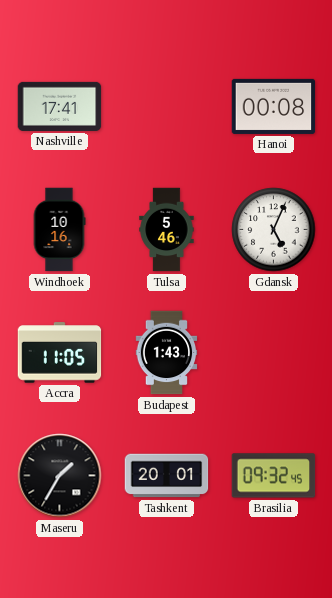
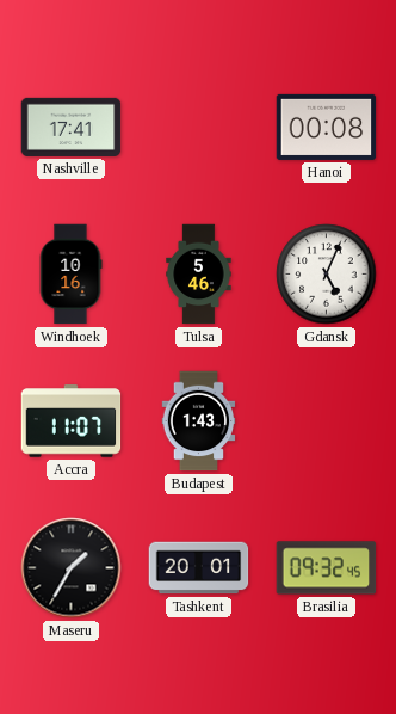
Accra: 11:05 -> 11:07 (72, 421)
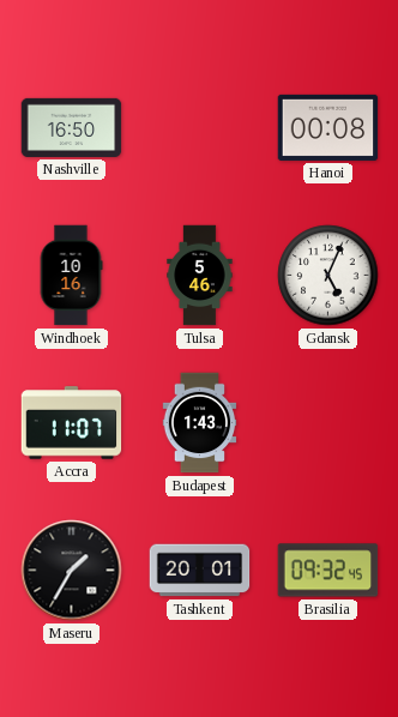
Nashville: 17:41 -> 16:50 (72, 127)
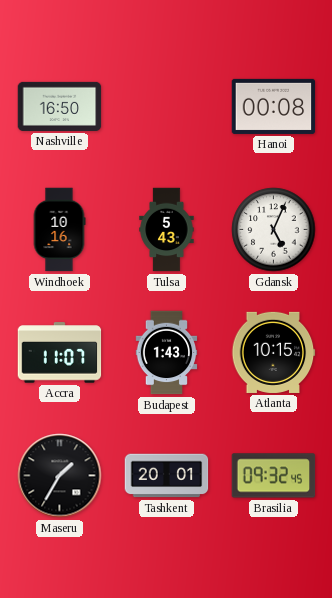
Tulsa: 5:46 -> 5:43 (167, 230)
Atlanta: none -> 10:15 (274, 352)
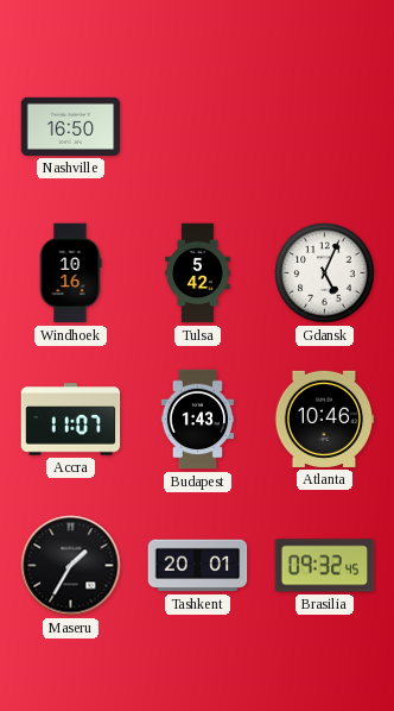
Hanoi: 00:08 -> none (274, 106)
Tulsa: 5:43 -> 5:42 (198, 273)
Atlanta: 10:15 -> 10:46 (325, 419)
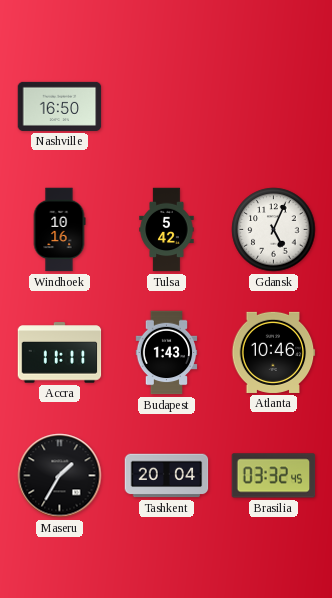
Accra: 11:07 -> 11:11 (60, 353)
Tashkent: 20:01 -> 20:04 (167, 476)
Brasilia: 09:32 -> 03:32 (274, 476)
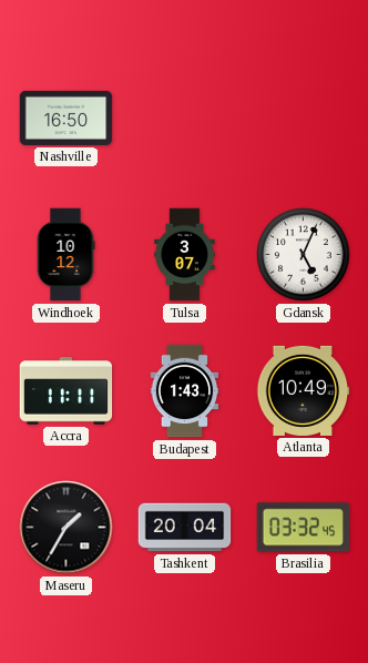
Windhoek: 10:16 -> 10:12 (65, 255)
Tulsa: 5:42 -> 3:07 (185, 255)
Atlanta: 10:46 -> 10:49 (304, 390)
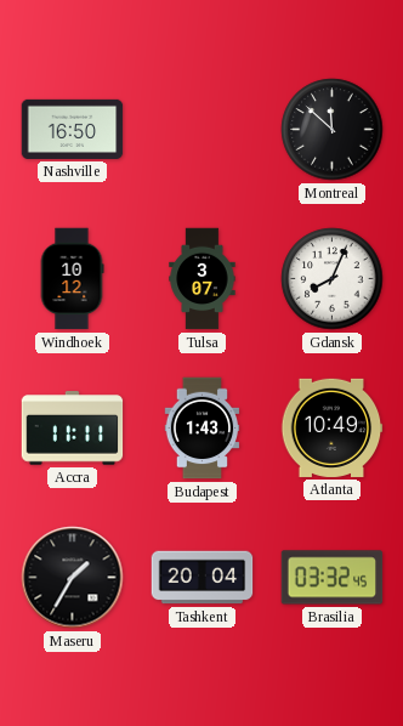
Montreal: none -> 11:52 (333, 130)
Gdansk: 5:04 -> 8:04 (333, 279)
